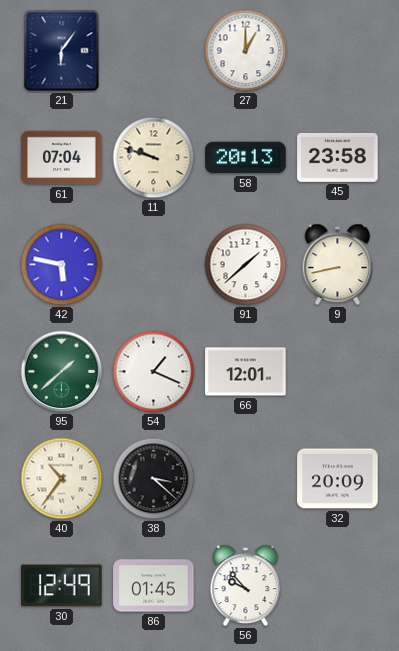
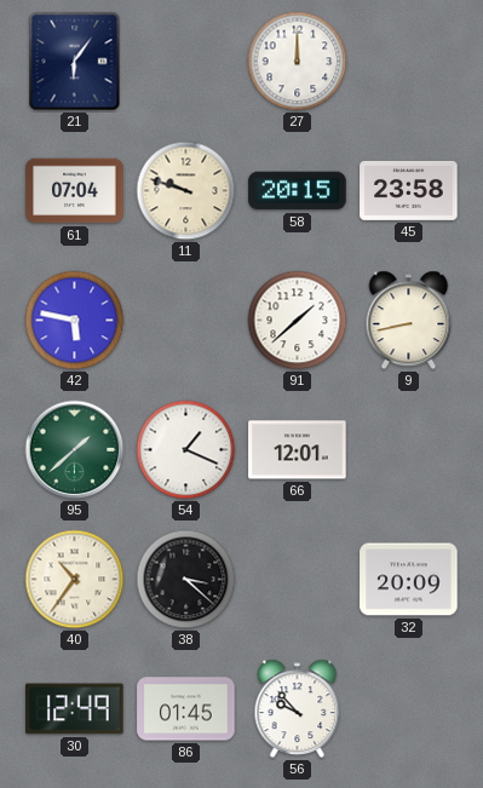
27: 1:00 -> 12:00 (298, 62)
58: 20:13 -> 20:15 (298, 191)
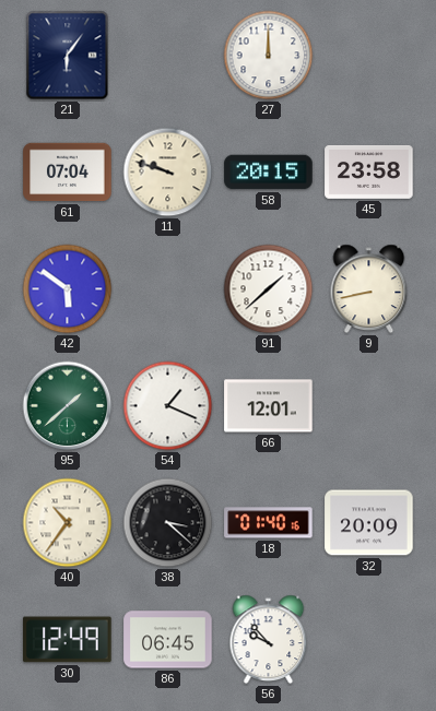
42: 5:47 -> 5:51 (68, 289)
18: none -> 01:40 (269, 523)
86: 01:45 -> 06:45 (168, 640)
